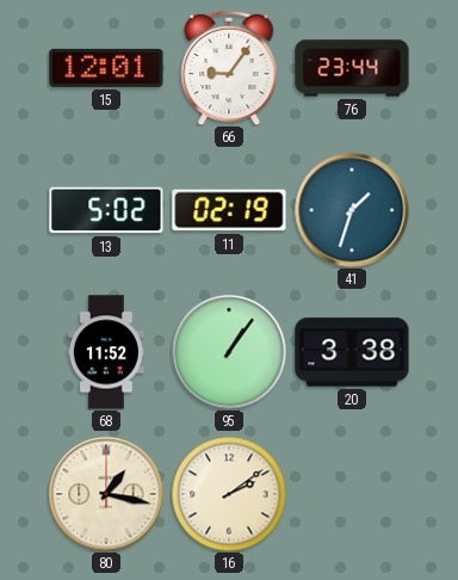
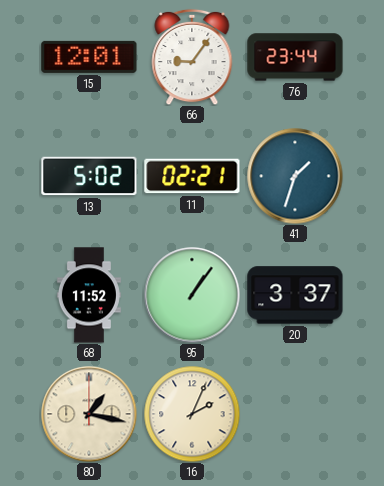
11: 02:19 -> 02:21 (192, 176)
20: 3:38 -> 3:37 (295, 295)
16: 2:09 -> 2:04 (192, 414)
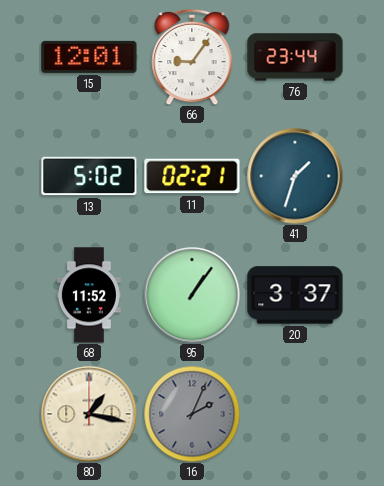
16 dial: cream -> grey (192, 414)
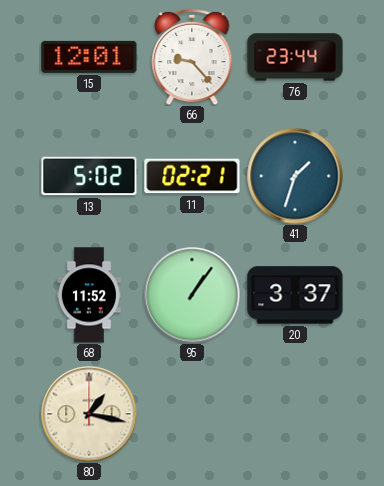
66: 9:06 -> 9:23 (192, 57)
16: 2:04 -> none (192, 414)
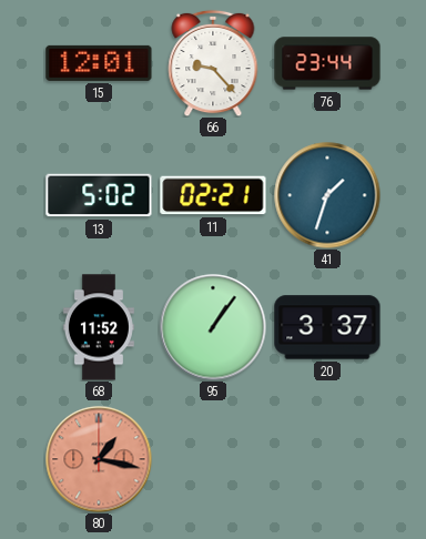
80 dial: cream -> salmon (99, 459)
